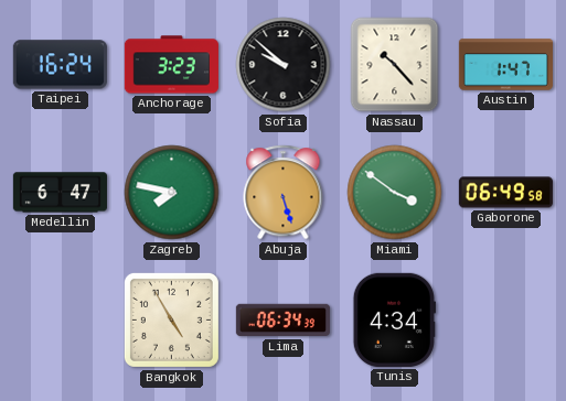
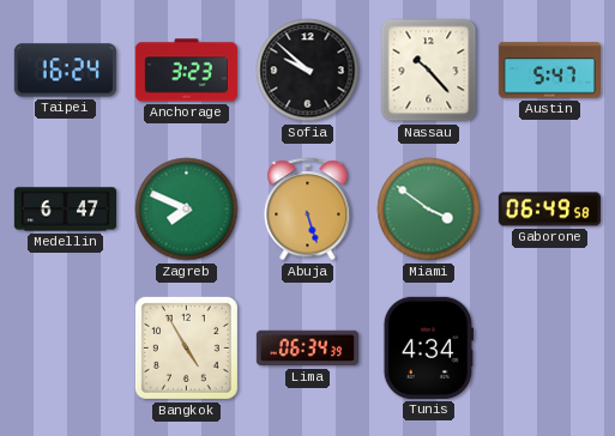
Austin: 1:47 -> 5:47 (549, 71)
Zagreb: 7:47 -> 7:49 (187, 210)
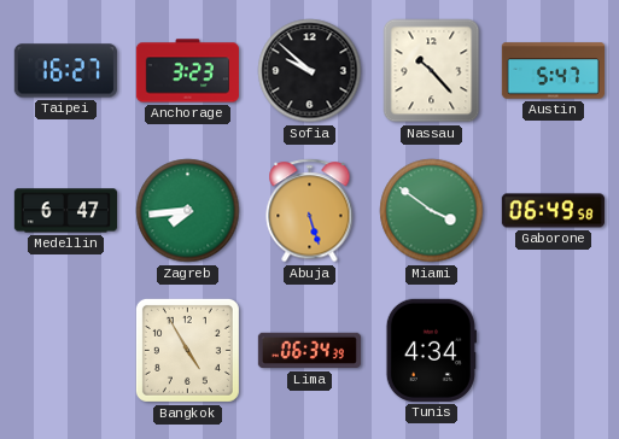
Taipei: 16:24 -> 16:27 (65, 71)
Zagreb: 7:49 -> 7:44 (188, 211)
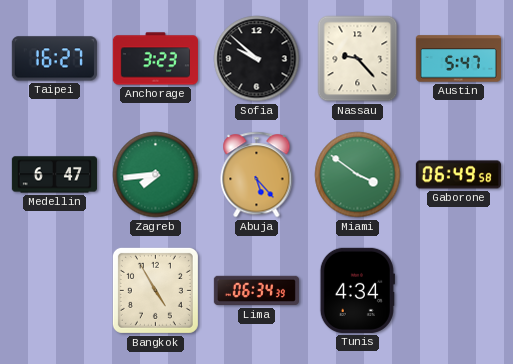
Nassau: 10:23 -> 9:23 (358, 59)
Abuja: 5:27 -> 5:23 (257, 175)
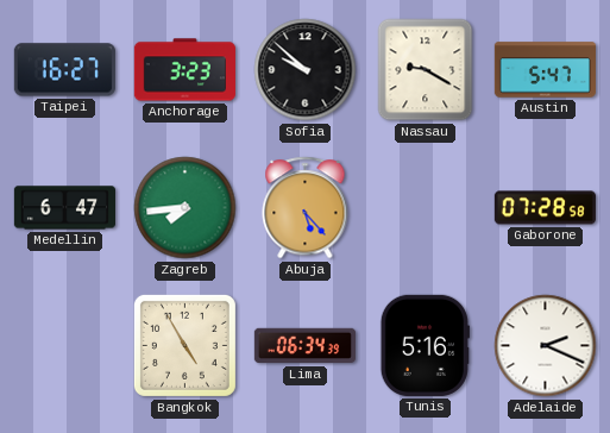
Nassau: 9:23 -> 9:20 (426, 70)
Miami: 3:51 -> none (358, 175)
Gaborone: 06:49 -> 07:28 (545, 208)
Tunis: 4:34 -> 5:16 (425, 345)
Adelaide: none -> 2:19 (546, 346)
